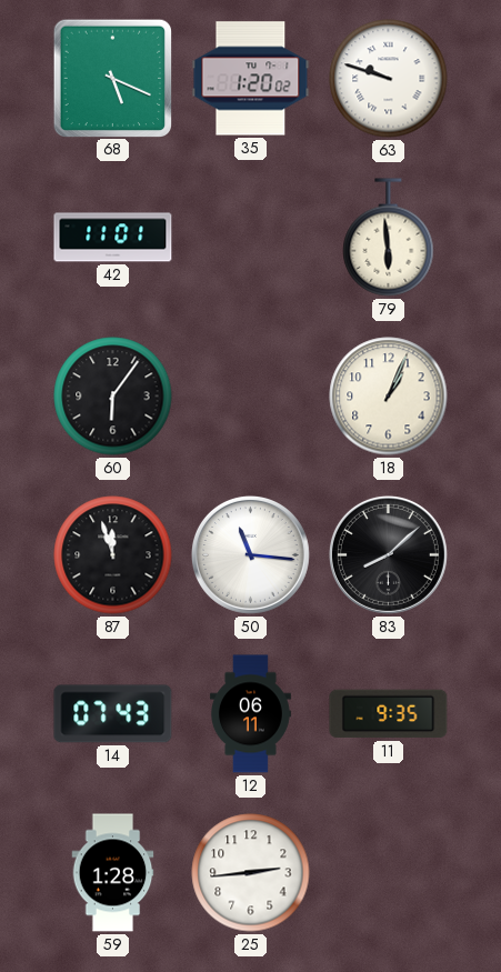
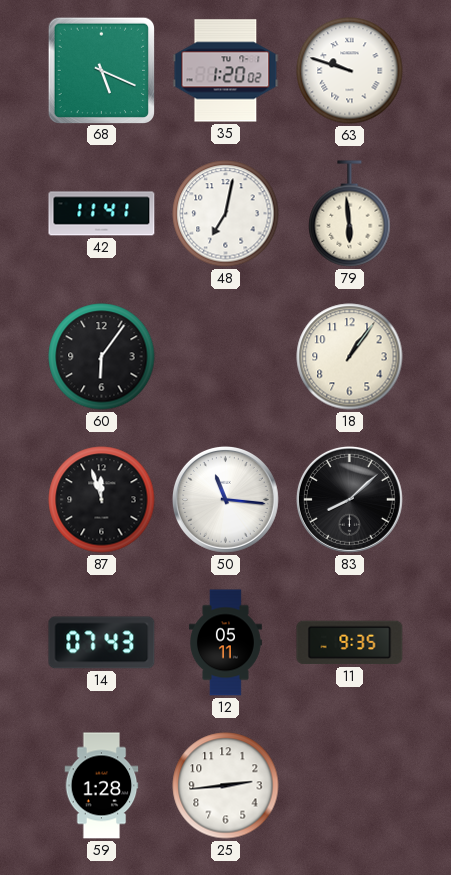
42: 11:01 -> 11:41 (102, 214)
48: none -> 7:02 (226, 214)
18: 1:04 -> 1:06 (350, 357)
12: 06:11 -> 05:11 (225, 643)
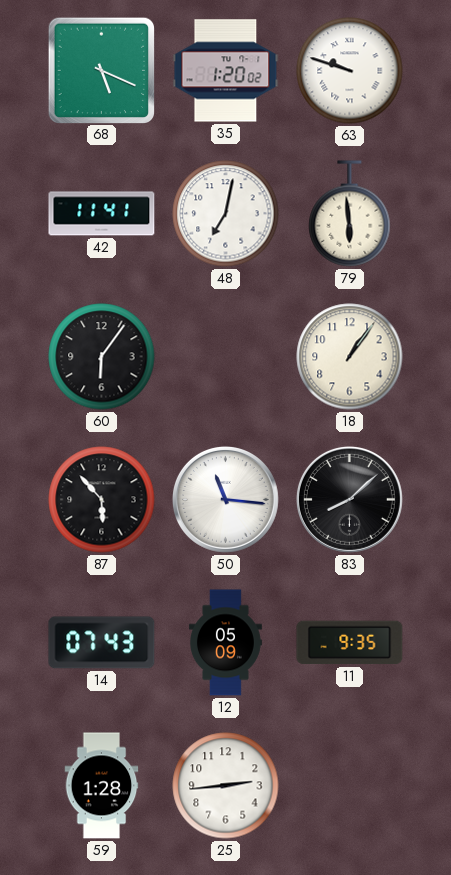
87: 11:57 -> 5:53 (102, 500)
12: 05:11 -> 05:09 (225, 643)
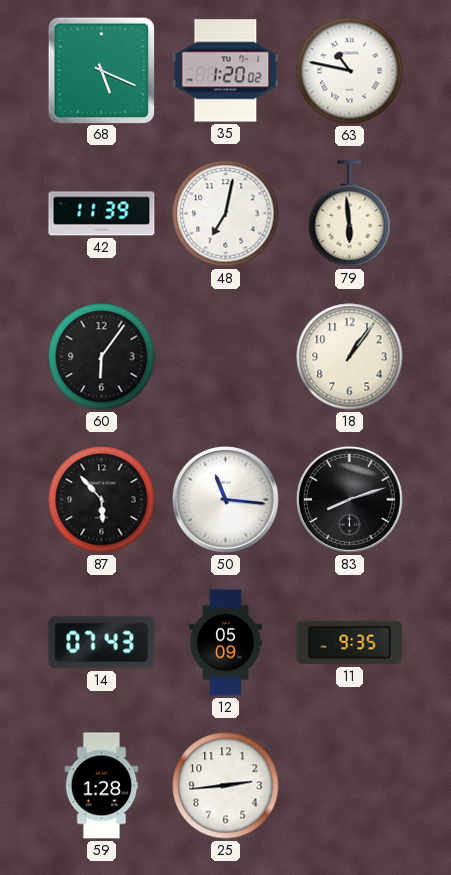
63: 9:48 -> 10:47 (350, 71)
42: 11:41 -> 11:39 (102, 214)
83: 8:08 -> 8:12 (349, 499)
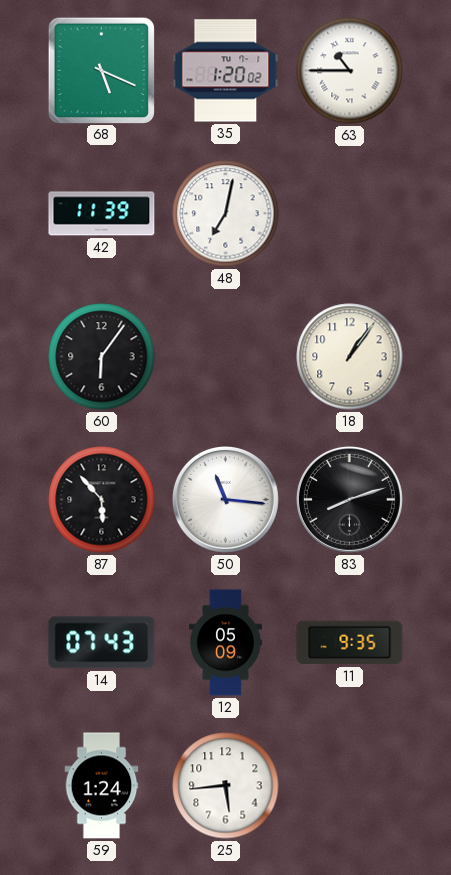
63: 10:47 -> 10:45 (350, 71)
79: 5:59 -> none (350, 214)
59: 1:28 -> 1:24 (102, 786)
25: 2:44 -> 5:44 (226, 786)
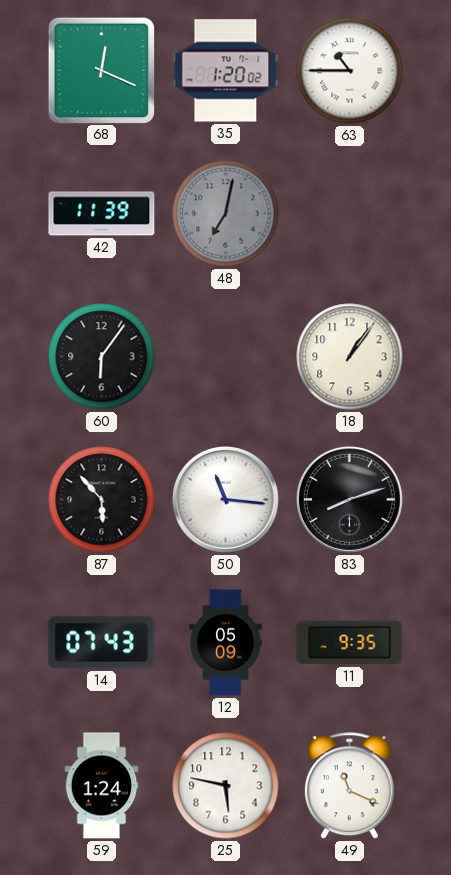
68: 5:19 -> 12:19 (101, 70)
48 dial: white -> grey (226, 214)
25: 5:44 -> 5:47 (226, 786)
49: none -> 11:19 (349, 786)
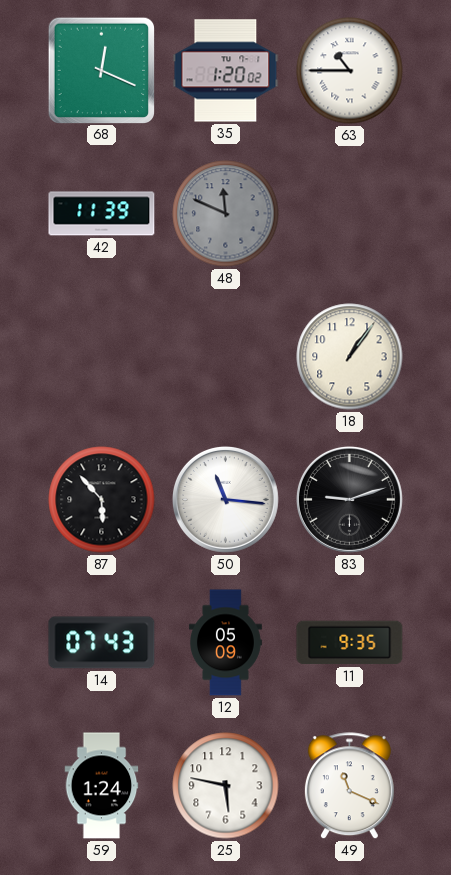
48: 7:02 -> 11:49 (226, 214)
60: 6:06 -> none (102, 357)
83: 8:12 -> 9:12 (349, 499)
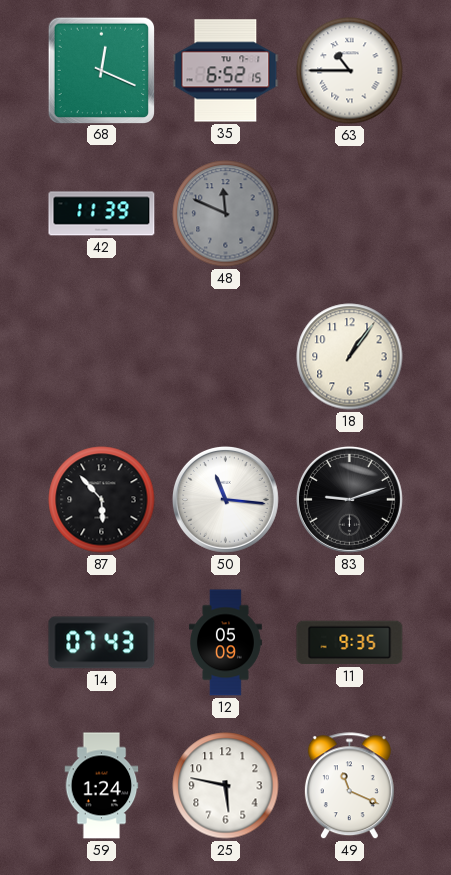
35: 1:20 -> 6:52 (226, 71)
